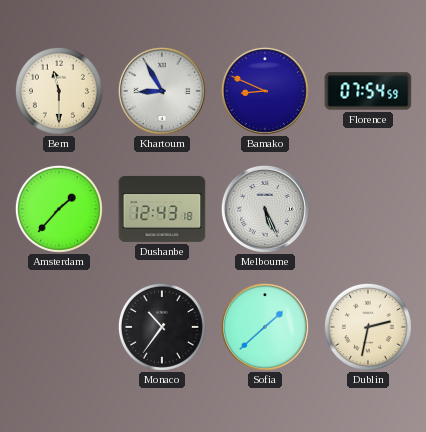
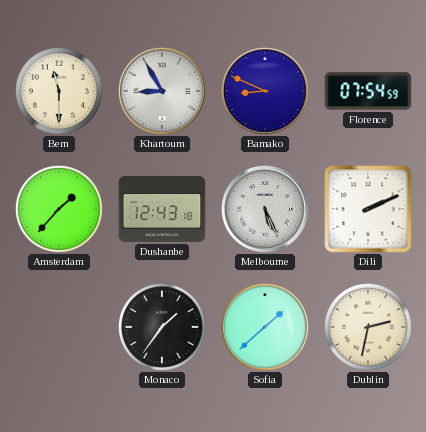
Dili: none -> 2:11 (368, 209)
Monaco: 10:36 -> 1:36 (162, 327)
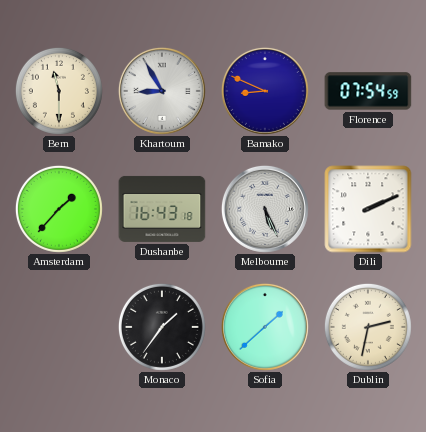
Dushanbe: 12:43 -> 16:43 (162, 209)
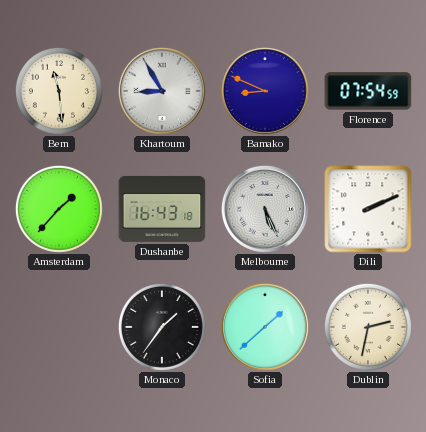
Bern: 11:30 -> 11:29 (59, 91)
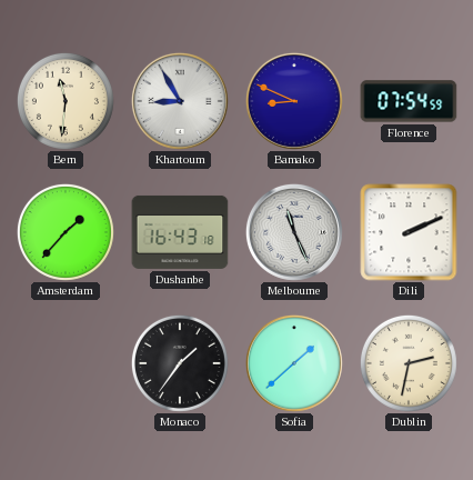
Bern: 11:29 -> 11:31 (66, 101)
Melbourne: 5:26 -> 11:26 (294, 232)
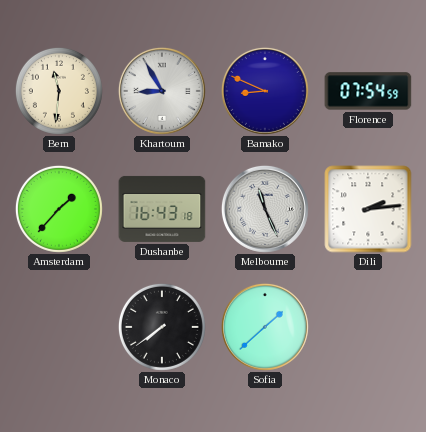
Dili: 2:11 -> 2:14 (368, 209)
Monaco: 1:36 -> 7:39 (162, 327)
Dublin: 2:32 -> none (409, 363)
